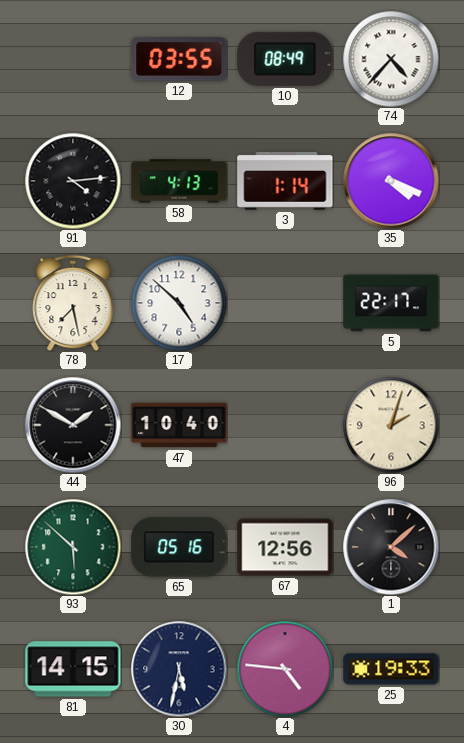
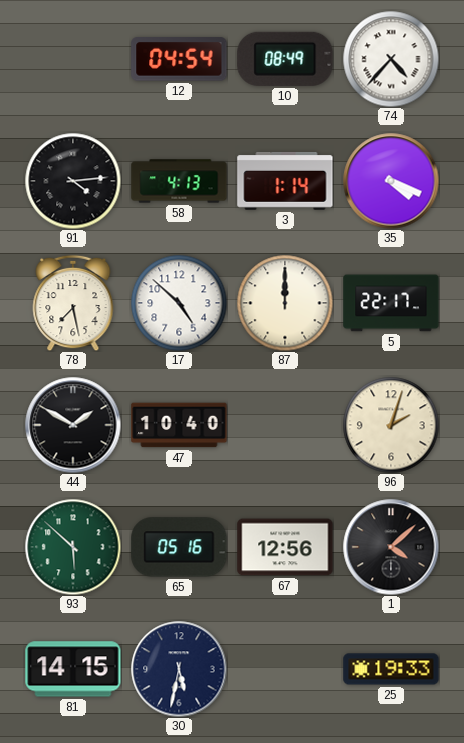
12: 03:55 -> 04:54 (179, 59)
87: none -> 12:00 (285, 303)
4: 4:46 -> none (285, 669)
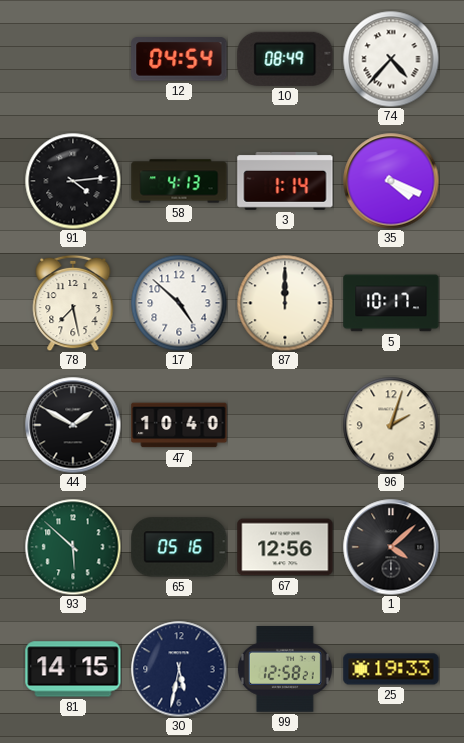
5: 22:17 -> 10:17 (391, 303)
99: none -> 12:58 (285, 670)
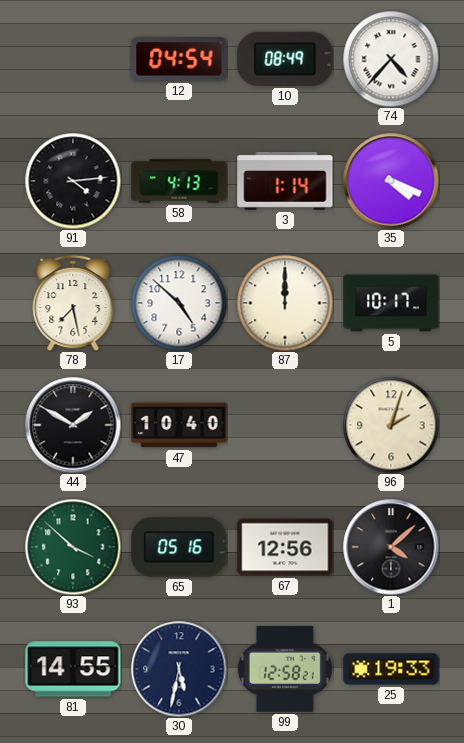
93: 5:52 -> 3:52 (73, 547)
81: 14:15 -> 14:55 (73, 669)
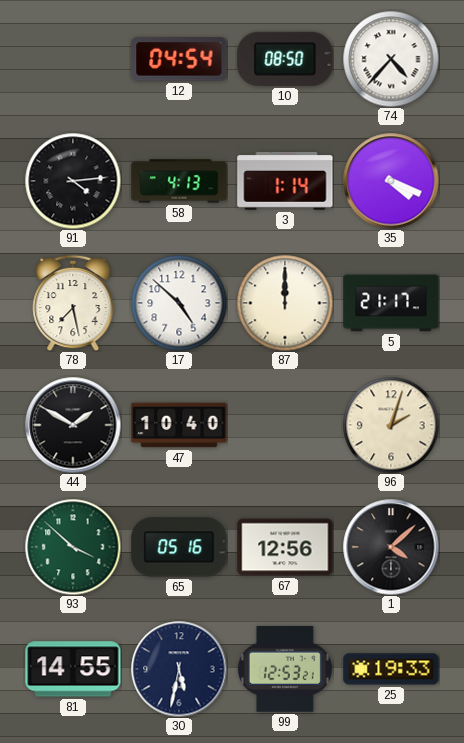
10: 08:49 -> 08:50 (285, 59)
5: 10:17 -> 21:17 (391, 303)
99: 12:58 -> 12:53 (285, 670)
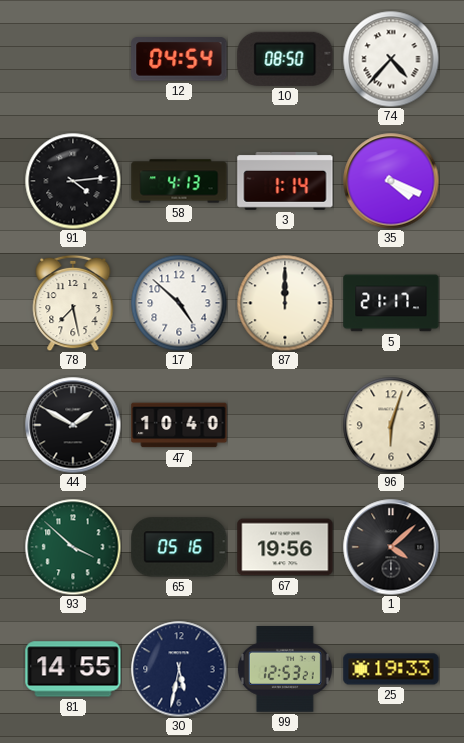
96: 2:03 -> 6:03 (391, 425)
67: 12:56 -> 19:56 (285, 547)
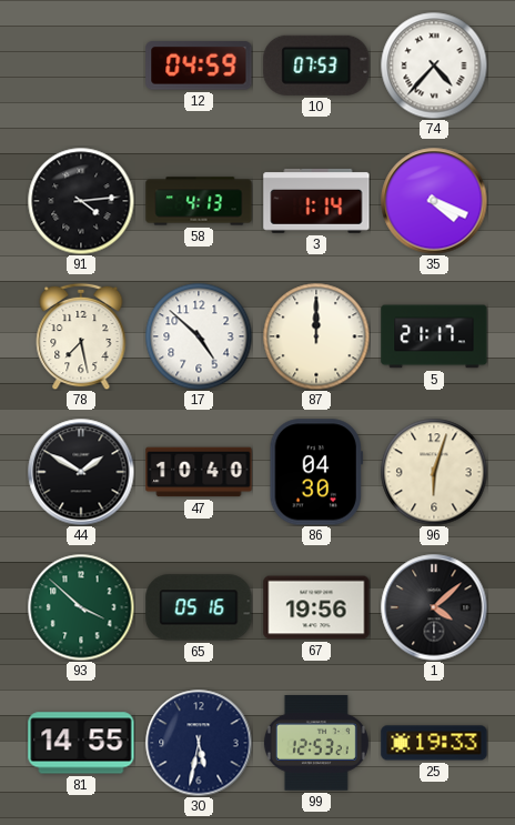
12: 04:54 -> 04:59 (199, 66)
10: 08:50 -> 07:53 (316, 66)
86: none -> 04:30 (315, 472)
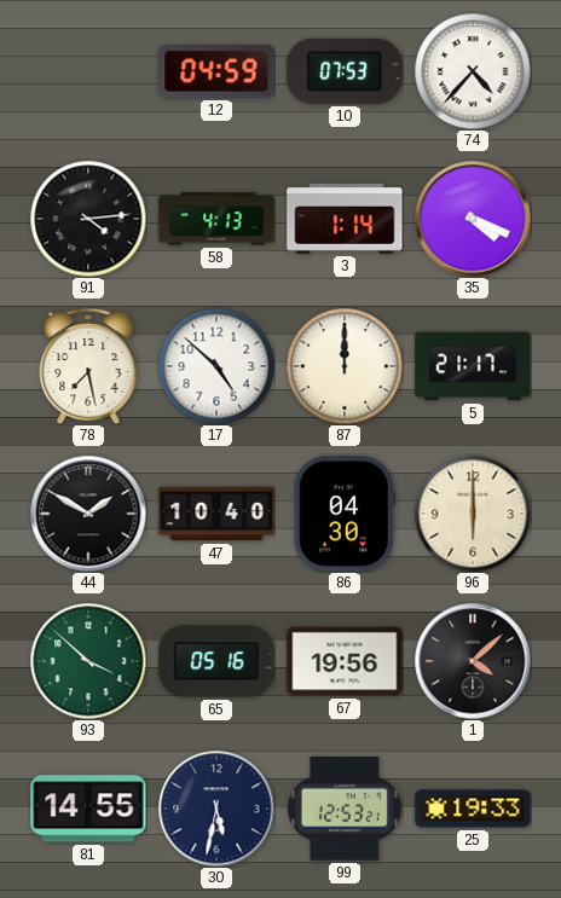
96: 6:03 -> 6:00 (473, 514)
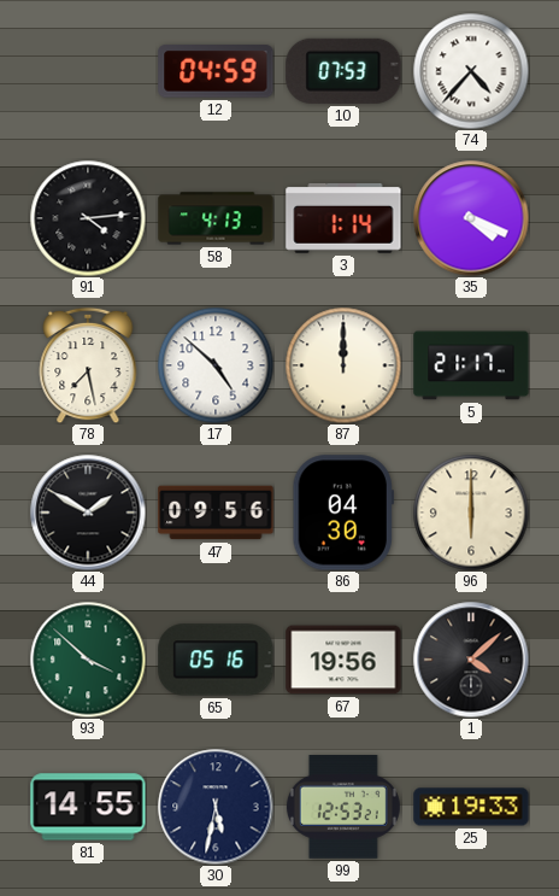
47: 10:40 -> 09:56 (216, 513)
